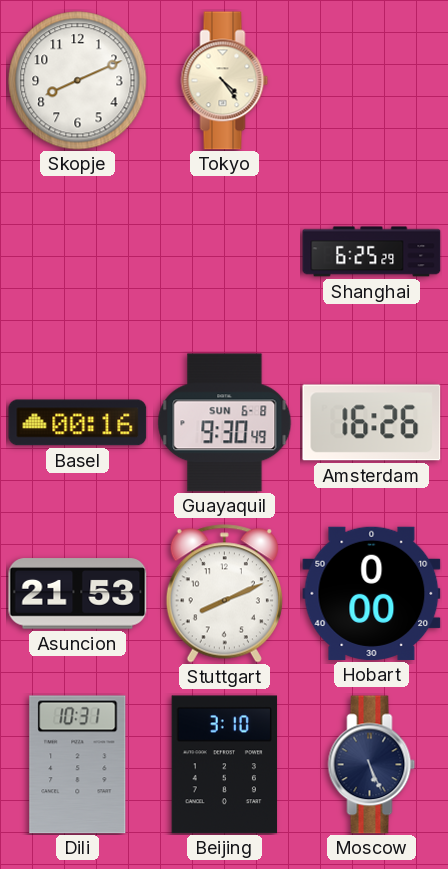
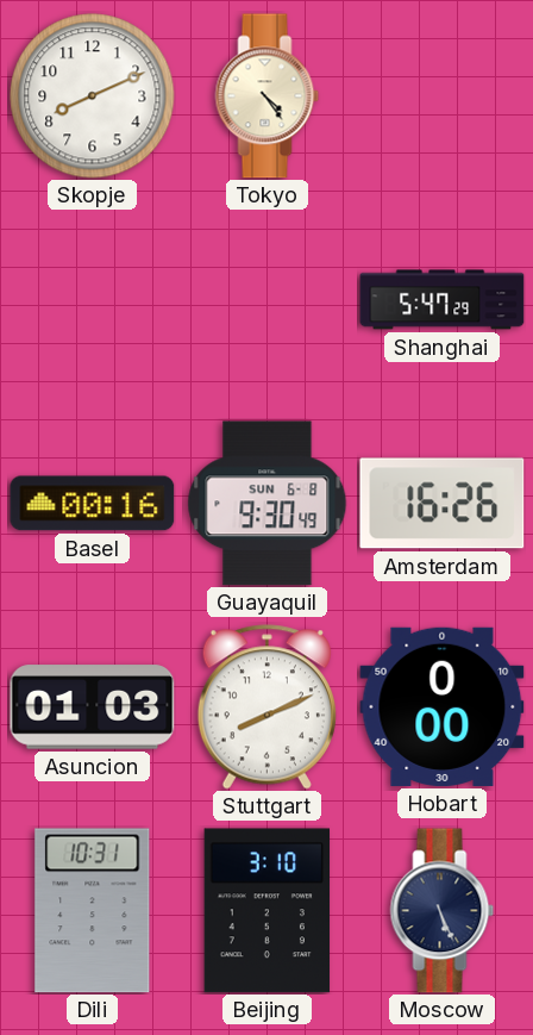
Shanghai: 6:25 -> 5:47 (443, 300)
Asuncion: 21:53 -> 01:03 (93, 707)
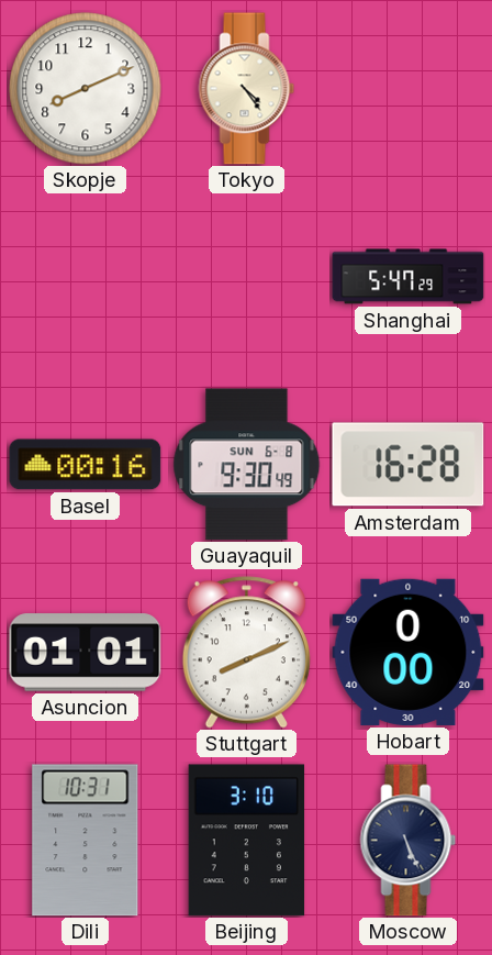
Amsterdam: 16:26 -> 16:28 (409, 465)
Asuncion: 01:03 -> 01:01 (86, 653)
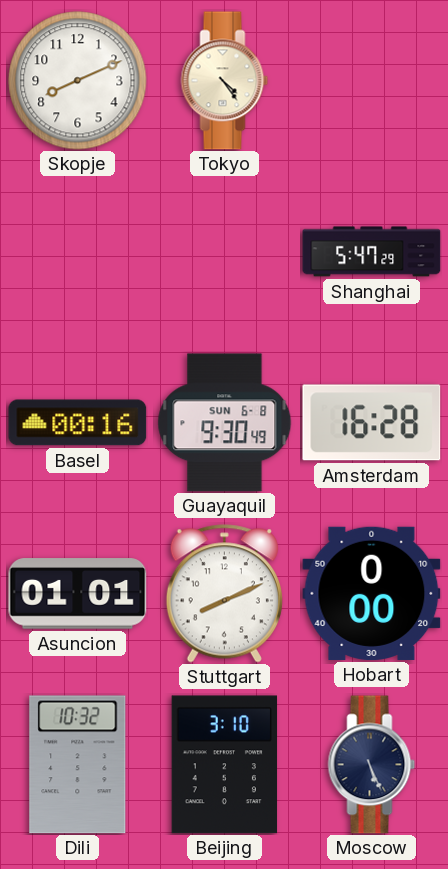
Dili: 10:31 -> 10:32 (78, 765)
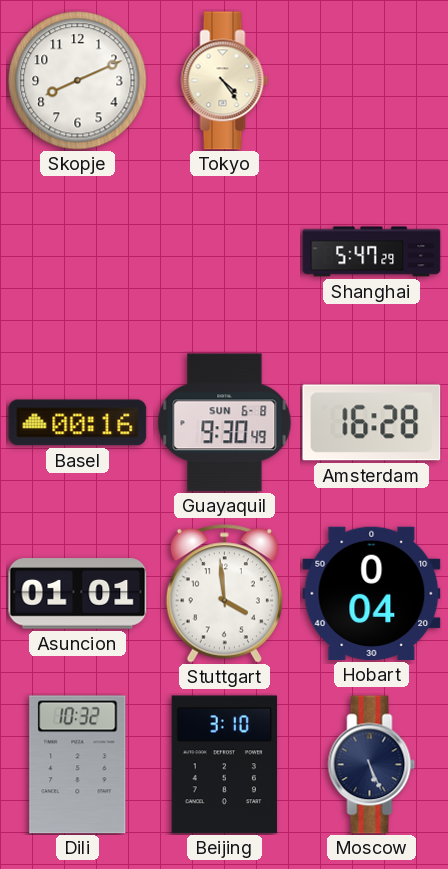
Stuttgart: 8:11 -> 3:59 (224, 594)
Hobart: 0:00 -> 0:04 (372, 593)
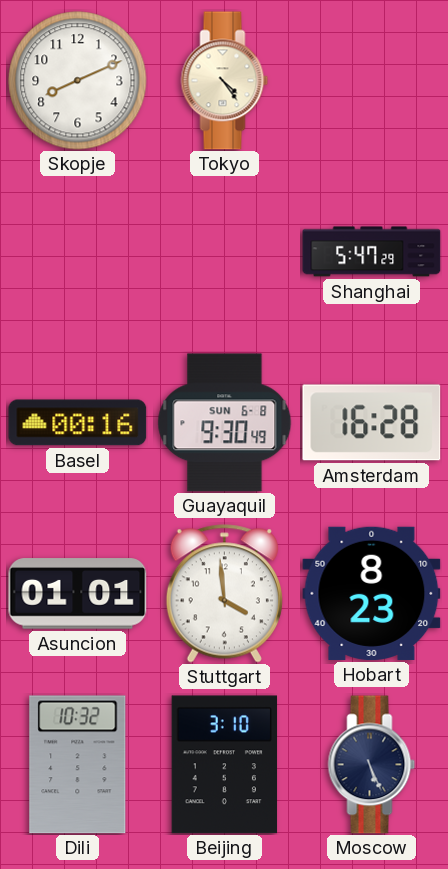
Hobart: 0:04 -> 8:23 (372, 593)
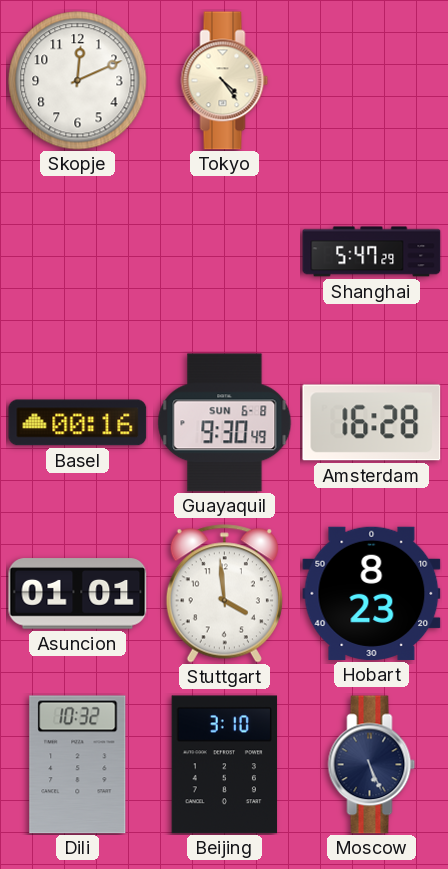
Skopje: 8:11 -> 12:11 (78, 81)
